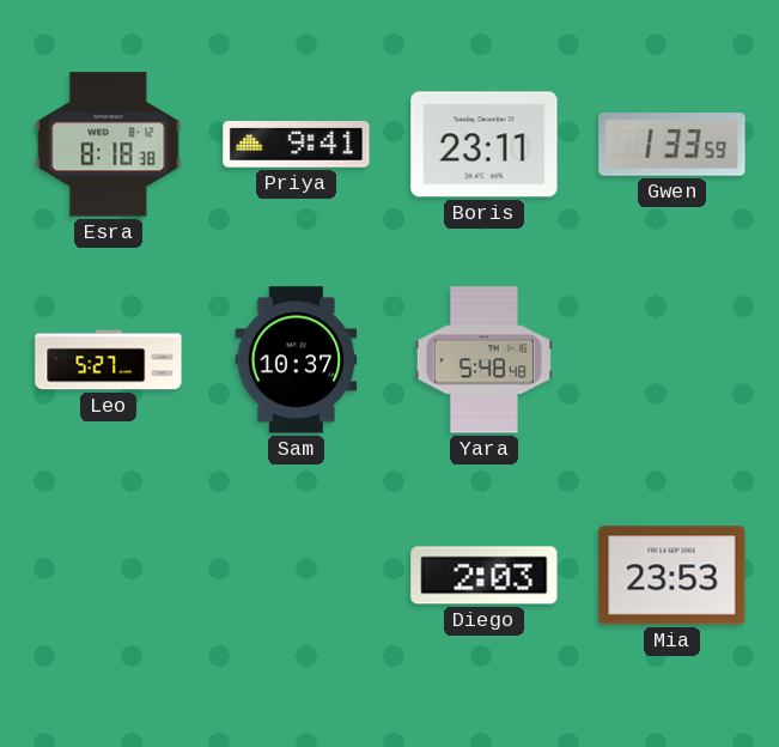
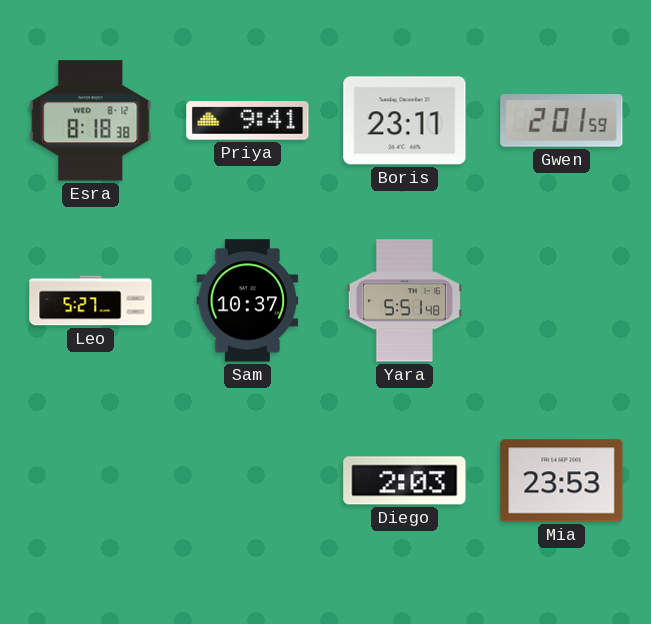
Gwen: 1:33 -> 2:01 (562, 121)
Yara: 5:48 -> 5:51 (404, 301)
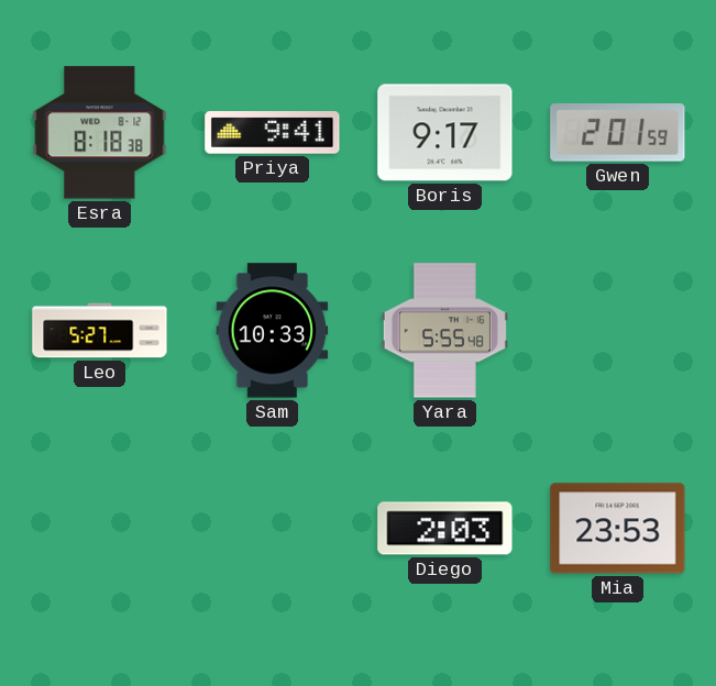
Boris: 23:11 -> 9:17 (445, 133)
Sam: 10:37 -> 10:33 (273, 331)
Yara: 5:51 -> 5:55 (444, 331)
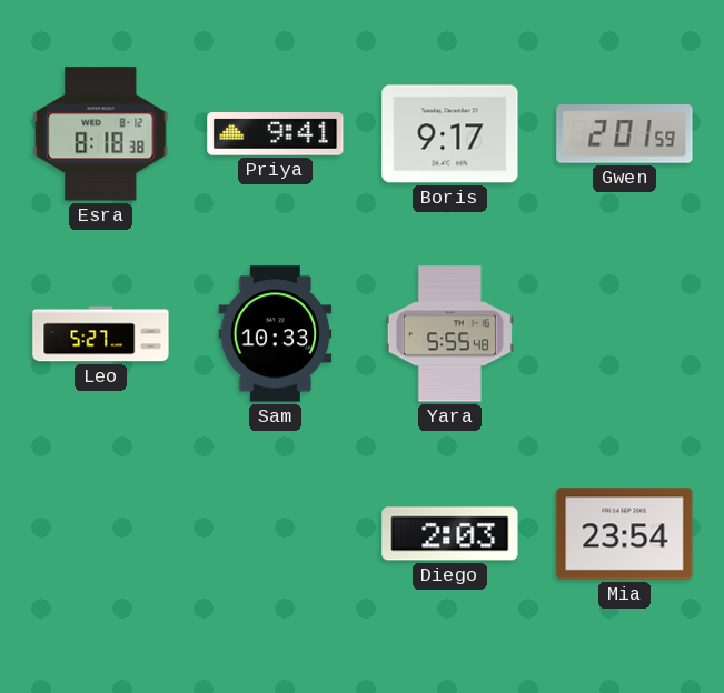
Mia: 23:53 -> 23:54 (625, 534)
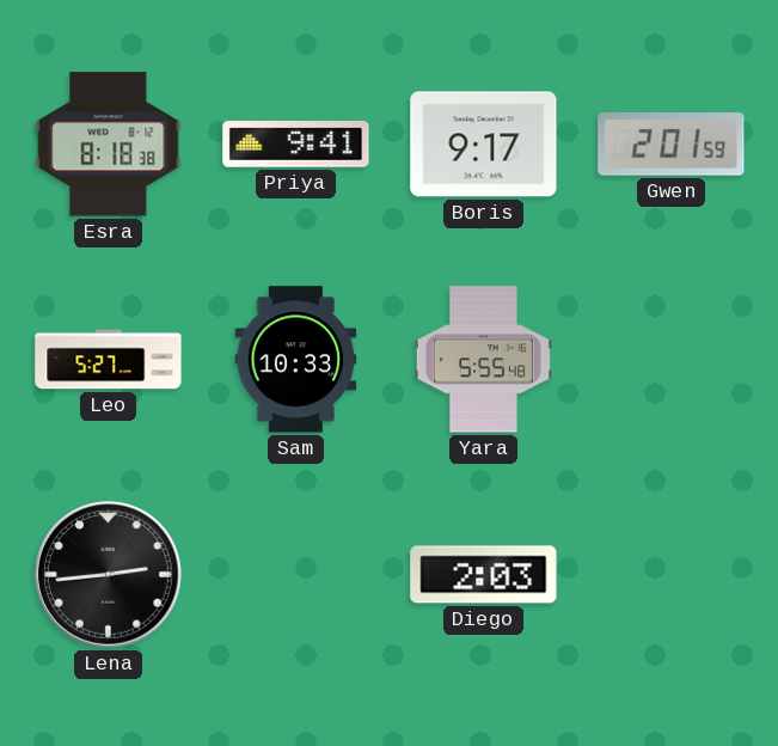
Lena: none -> 2:44 (109, 575)
Mia: 23:54 -> none (625, 534)
